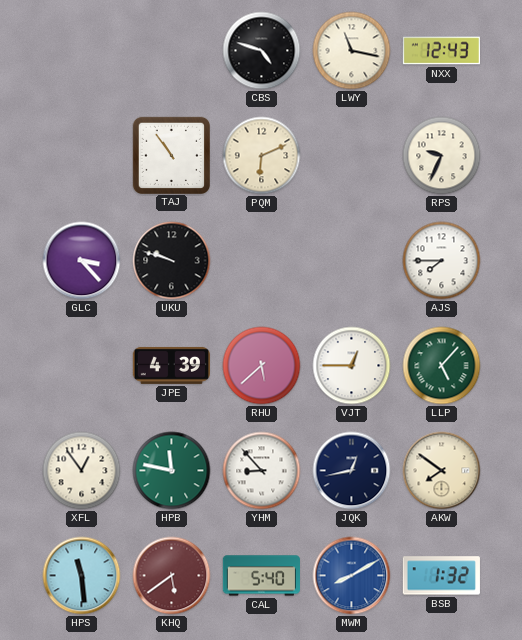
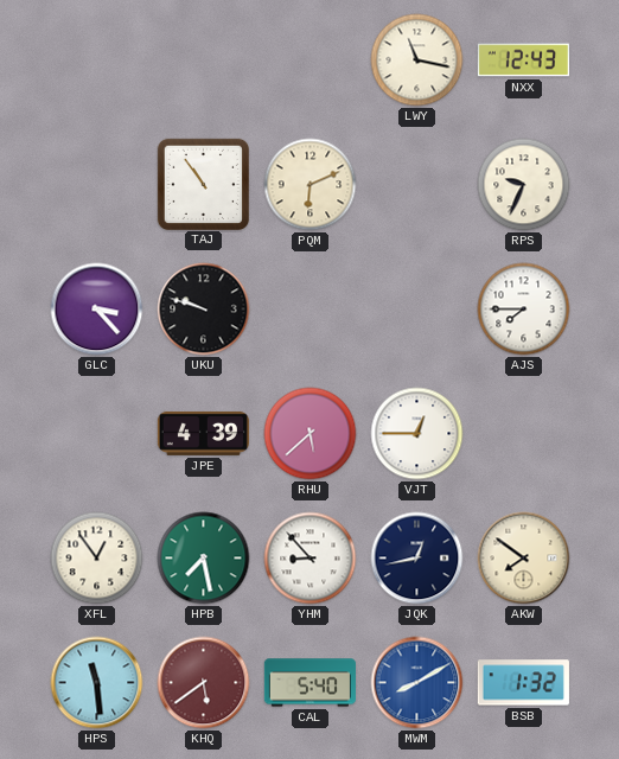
CBS: 4:48 -> none (262, 51)
LLP: 5:07 -> none (442, 366)
HPB: 11:47 -> 7:28 (204, 559)
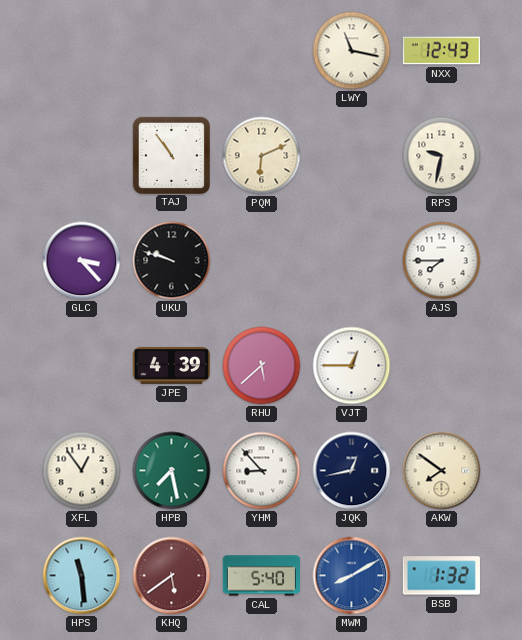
RPS: 9:34 -> 9:32 (442, 156)
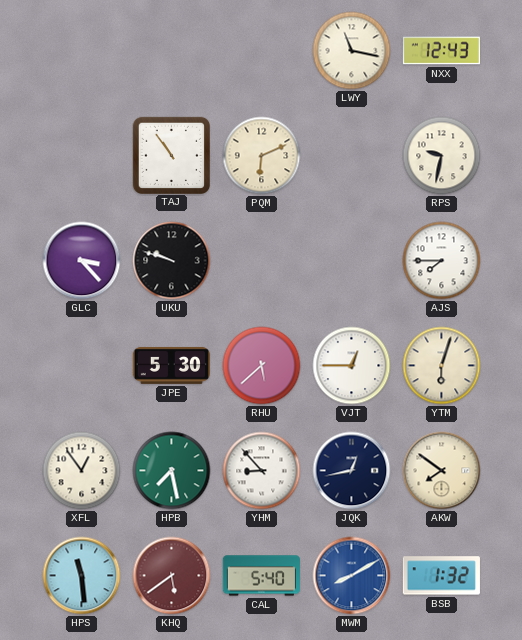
JPE: 4:39 -> 5:30 (171, 365)
YTM: none -> 6:03 (442, 366)
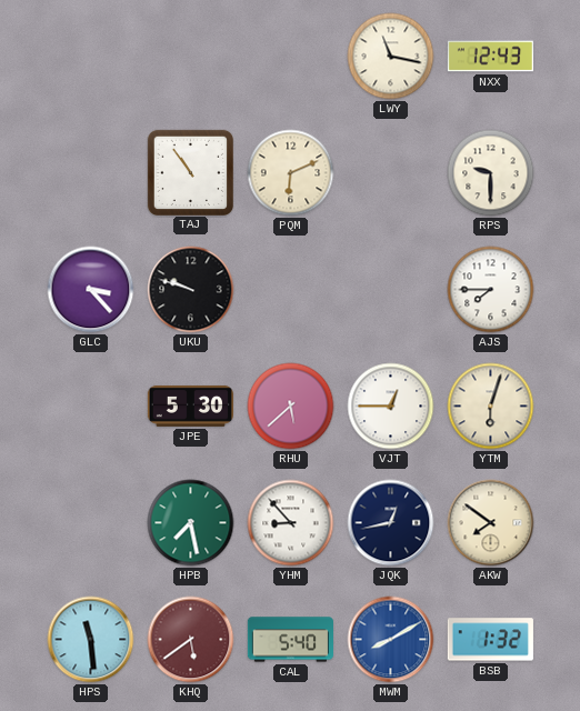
RPS: 9:32 -> 9:30 (491, 173)
XFL: 12:54 -> none (82, 471)
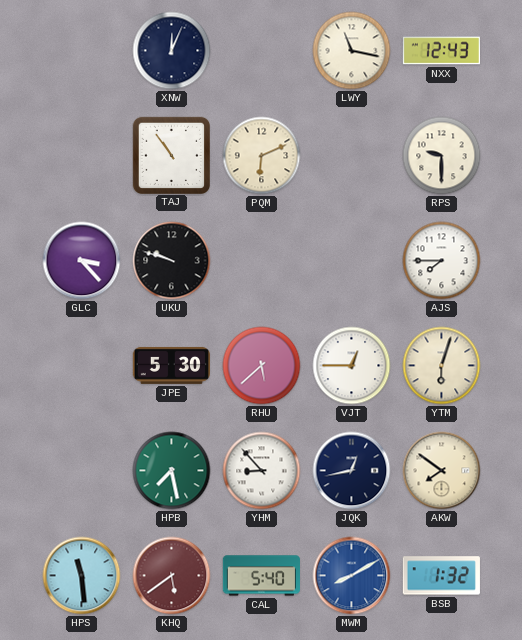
XNW: none -> 12:04 (172, 51)
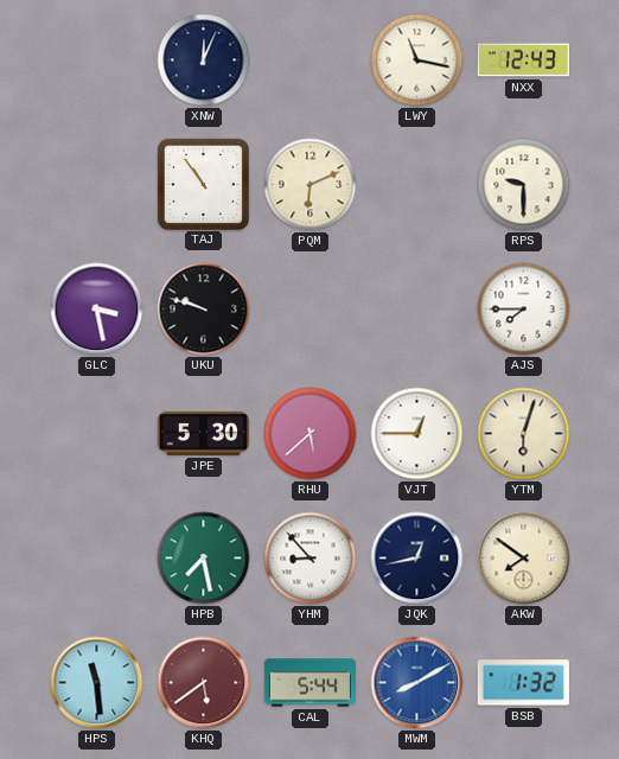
GLC: 3:23 -> 3:28 (97, 310)
CAL: 5:40 -> 5:44 (309, 683)
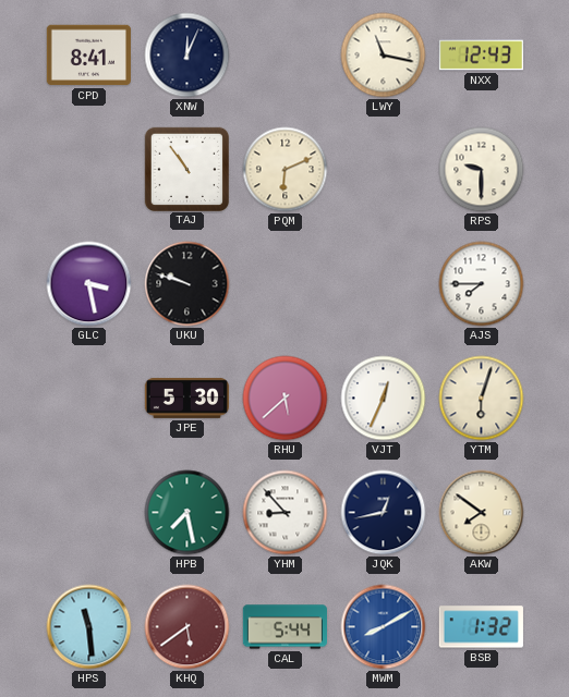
CPD: none -> 8:41 (88, 56)
VJT: 12:45 -> 12:34 (384, 399)
